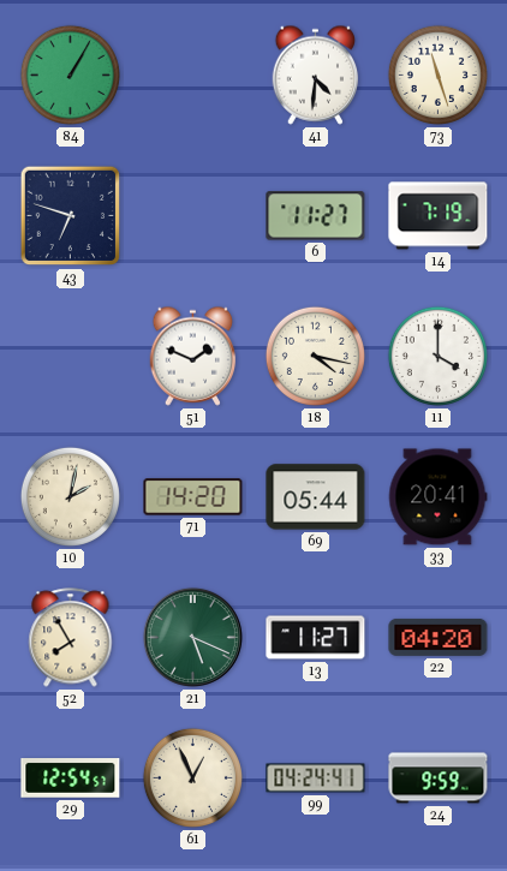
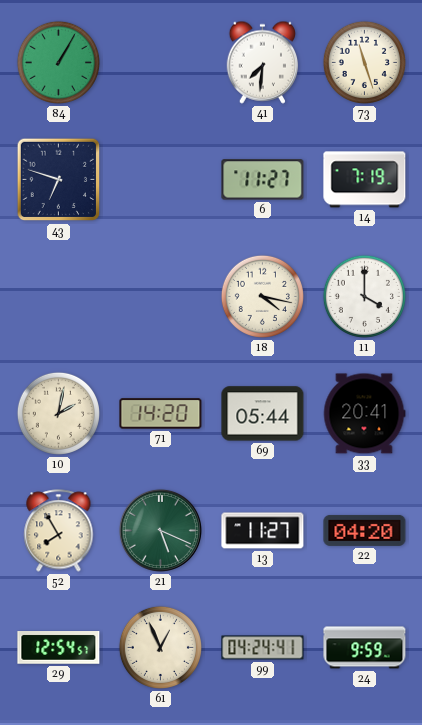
41: 4:31 -> 7:31 (263, 62)
51: 1:49 -> none (193, 356)
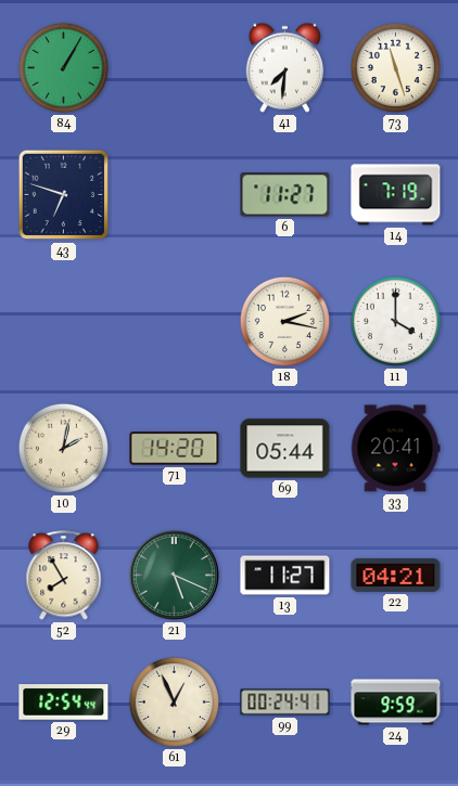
18: 4:17 -> 2:17 (284, 321)
22: 04:20 -> 04:21 (396, 575)
29: 12:54:57 -> 12:54:44 (64, 703)
99: 04:24 -> 00:24 (285, 703)
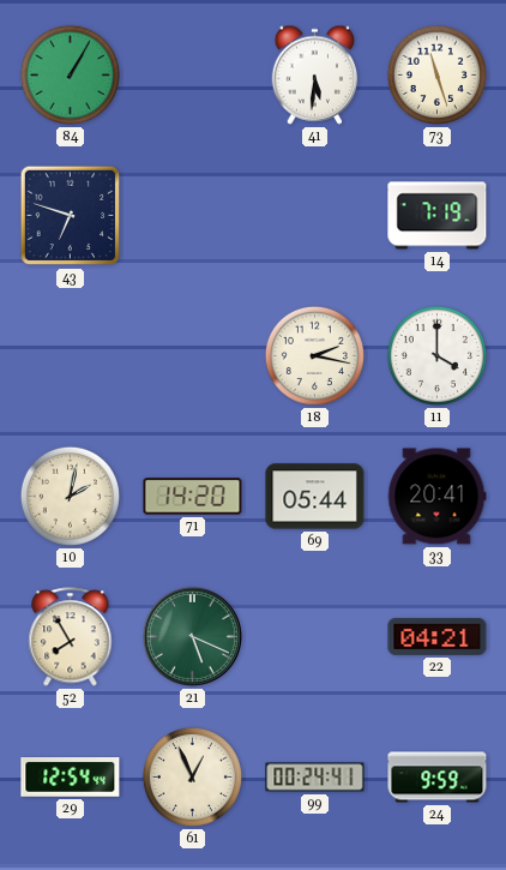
41: 7:31 -> 5:31 (315, 74)
6: 11:27 -> none (285, 195)
13: 11:27 -> none (285, 576)
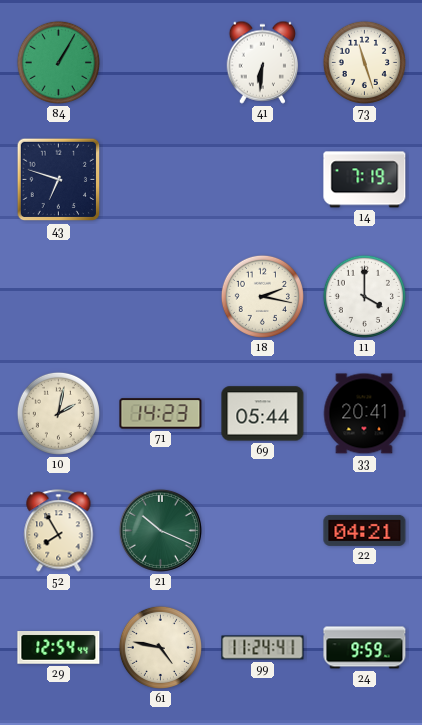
41: 5:31 -> 6:31 (263, 62)
71: 14:20 -> 14:23 (161, 414)
21: 5:19 -> 10:19 (160, 530)
61: 12:56 -> 4:47 (160, 647)
99: 00:24 -> 11:24 (263, 648)
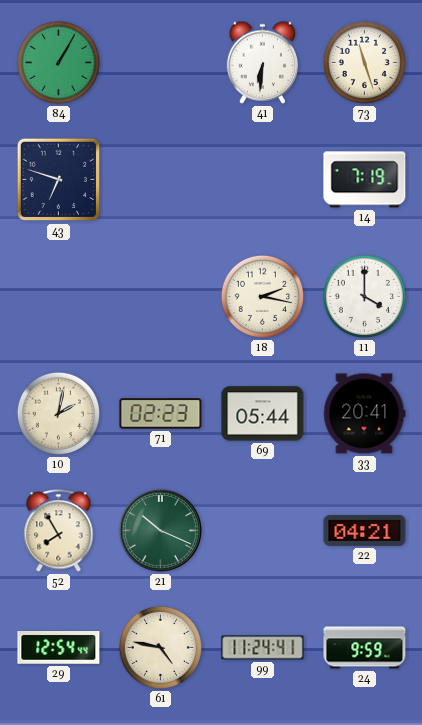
71: 14:23 -> 02:23 (161, 414)
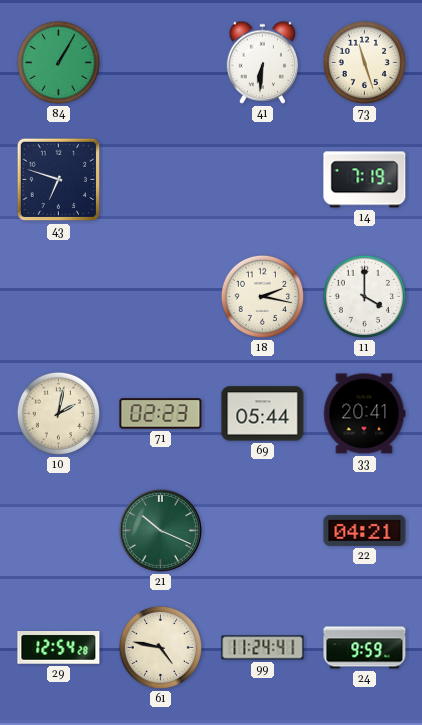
52: 7:55 -> none (59, 531)
29: 12:54:44 -> 12:54:28 (59, 648)
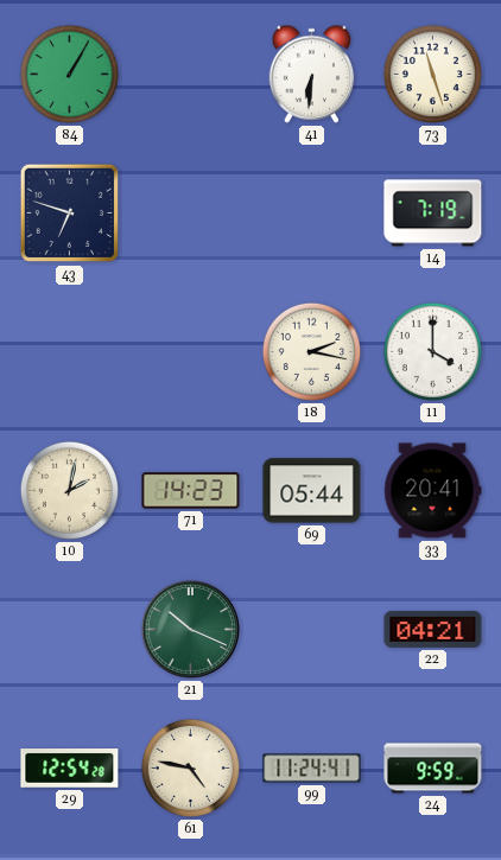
71: 02:23 -> 14:23 (191, 491)
